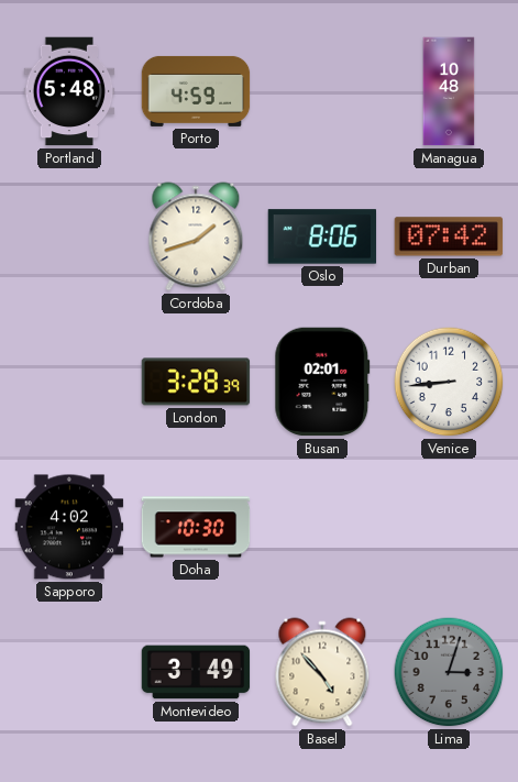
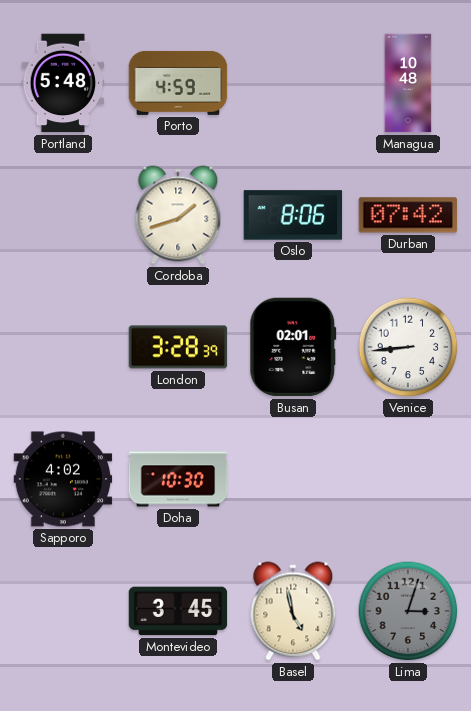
Montevideo: 3:49 -> 3:45 (178, 611)
Basel: 4:53 -> 4:58 (293, 611)
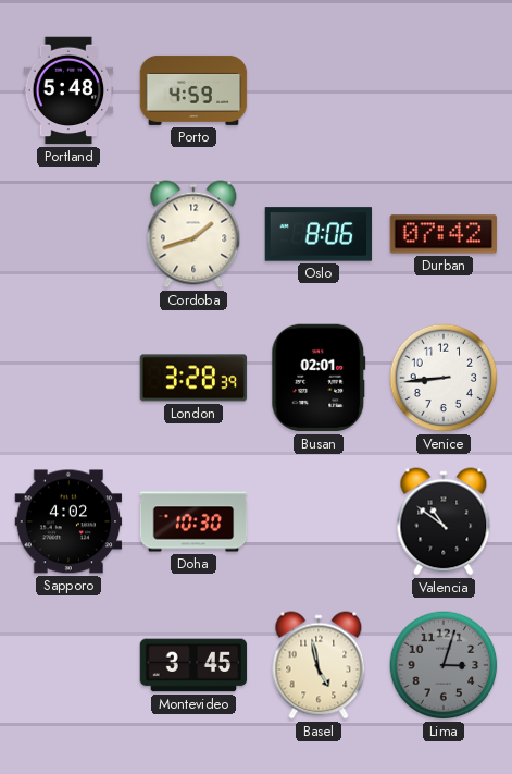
Managua: 10:48 -> none (408, 83)
Valencia: none -> 10:51 (444, 521)
